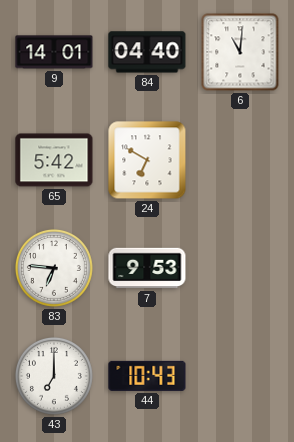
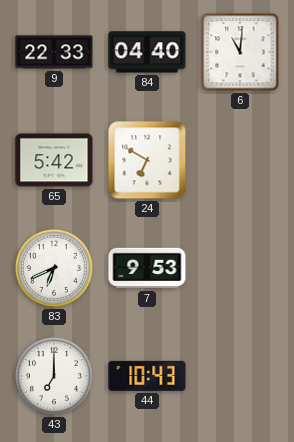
9: 14:01 -> 22:33 (54, 52)
83: 6:46 -> 6:41 (54, 268)
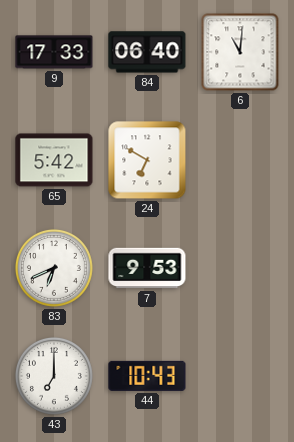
9: 22:33 -> 17:33 (54, 52)
84: 04:40 -> 06:40 (147, 52)
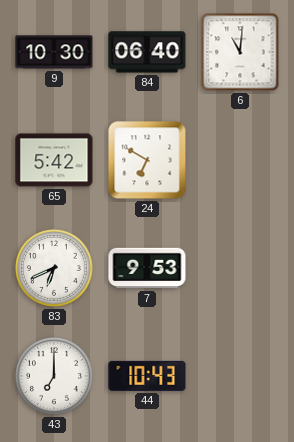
9: 17:33 -> 10:30 (54, 52)
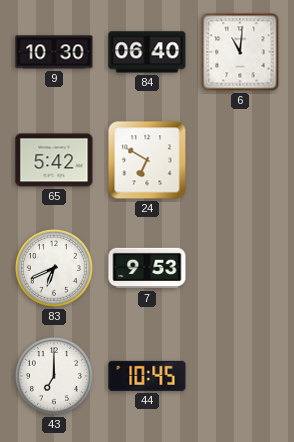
44: 10:43 -> 10:45 (147, 376)
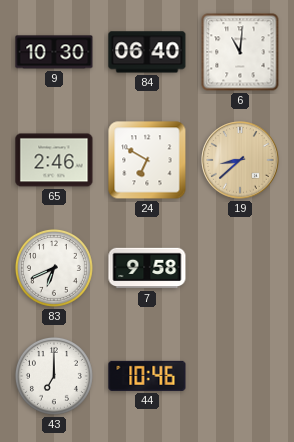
65: 5:42 -> 2:46 (54, 160)
19: none -> 8:38 (240, 160)
7: 9:53 -> 9:58 (147, 268)
44: 10:45 -> 10:46 (147, 376)
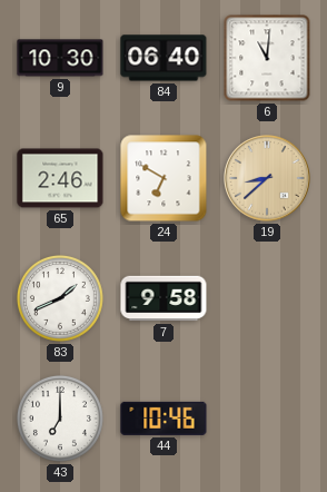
83: 6:41 -> 1:41 (60, 298)
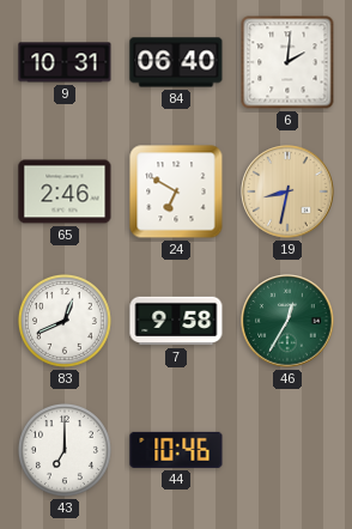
9: 10:30 -> 10:31 (65, 62)
6: 11:01 -> 2:01 (287, 62)
19: 8:38 -> 8:32 (287, 191)
83: 1:41 -> 12:41 (65, 321)
46: none -> 12:35 (287, 321)
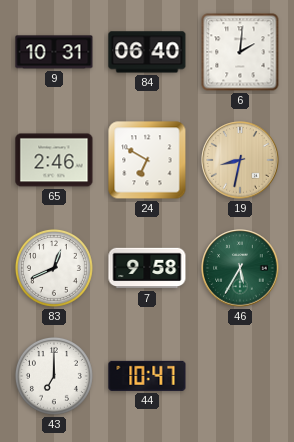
46: 12:35 -> 5:35 (240, 268)
44: 10:46 -> 10:47 (147, 376)
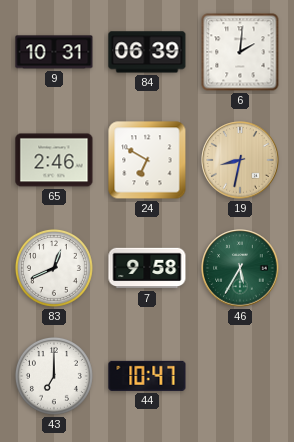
84: 06:40 -> 06:39 (147, 52)
